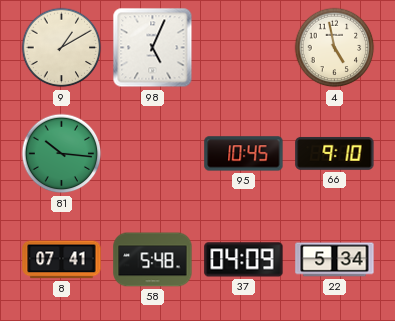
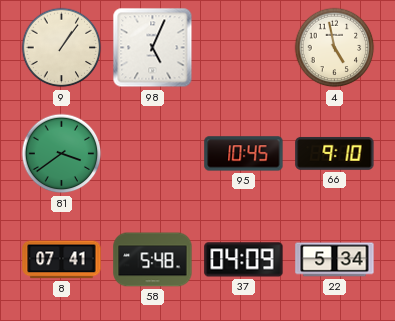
9: 1:10 -> 1:06 (62, 48)
81: 10:16 -> 3:39 (62, 154)
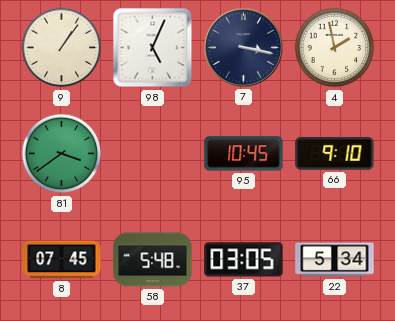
7: none -> 3:17 (243, 47)
4: 4:58 -> 1:58 (335, 48)
8: 07:41 -> 07:45 (62, 260)
37: 04:09 -> 03:05 (244, 260)
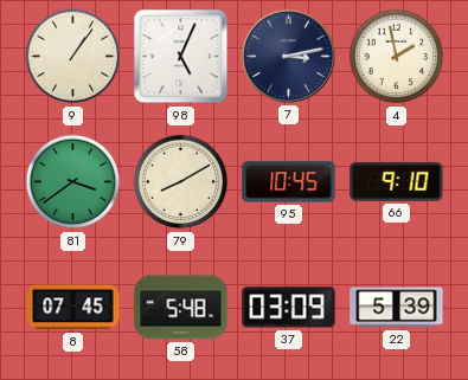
7: 3:17 -> 3:13 (288, 56)
79: none -> 8:10 (181, 182)
37: 03:05 -> 03:09 (289, 308)
22: 5:34 -> 5:39 (397, 308)
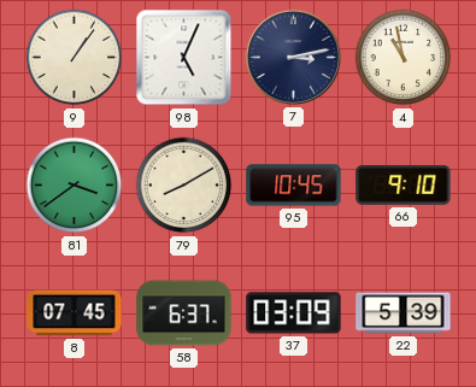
4: 1:58 -> 10:58 (404, 58)
58: 5:48 -> 6:37 (184, 313)
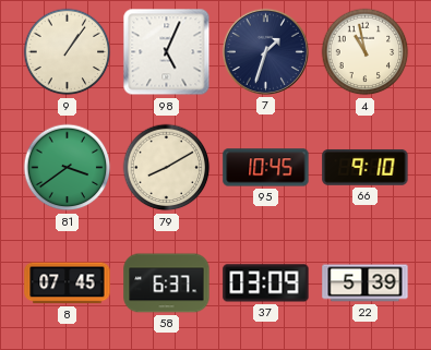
7: 3:13 -> 1:33 (265, 51)
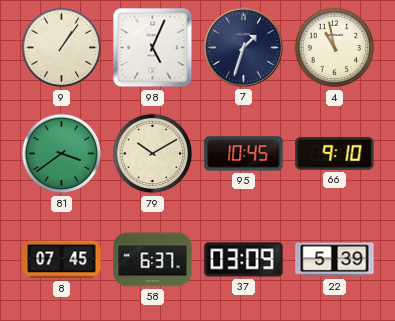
79: 8:10 -> 10:10 (153, 154)
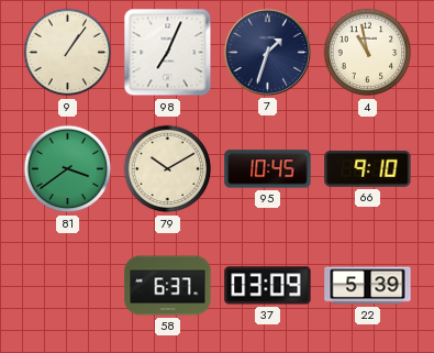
98: 5:04 -> 7:04 (168, 53)
8: 07:45 -> none (62, 260)
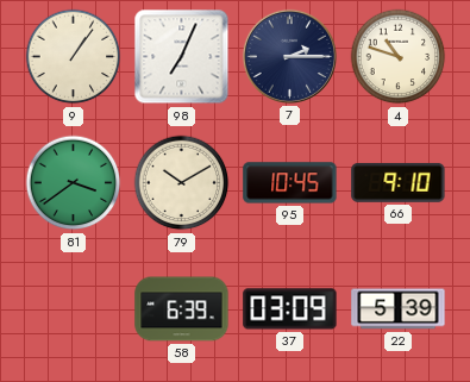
7: 1:33 -> 2:15 (289, 56)
4: 10:58 -> 10:48 (399, 57)
58: 6:37 -> 6:39 (182, 309)
